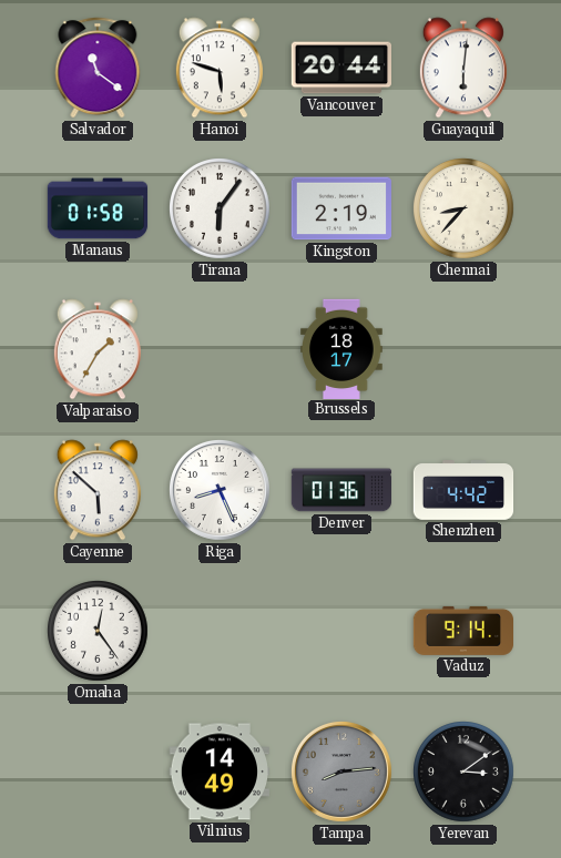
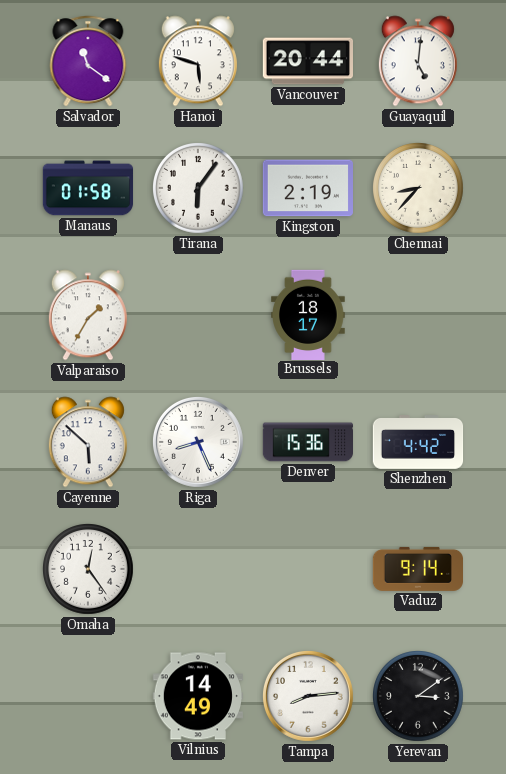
Guayaquil: 6:01 -> 5:01 (418, 61)
Denver: 01:36 -> 15:36 (307, 442)
Tampa dial: grey -> white (308, 696)
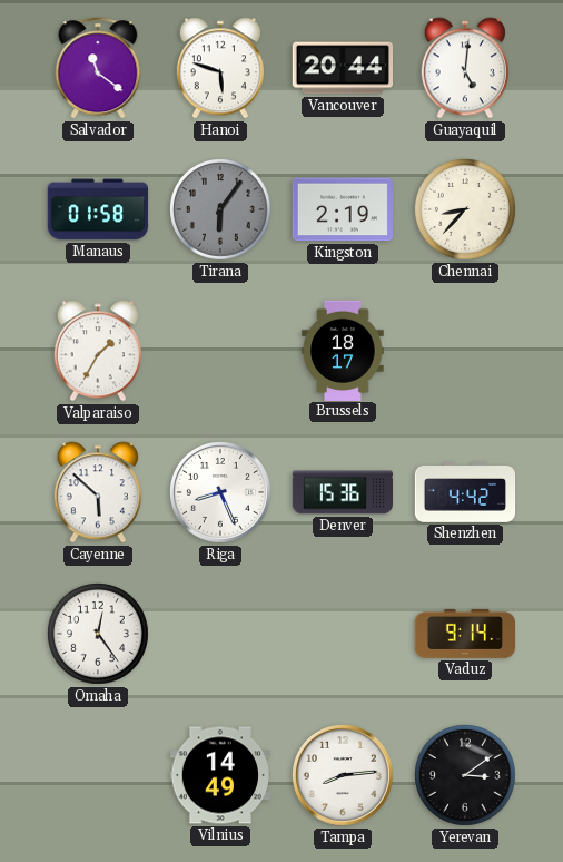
Tirana dial: white -> grey (221, 210)
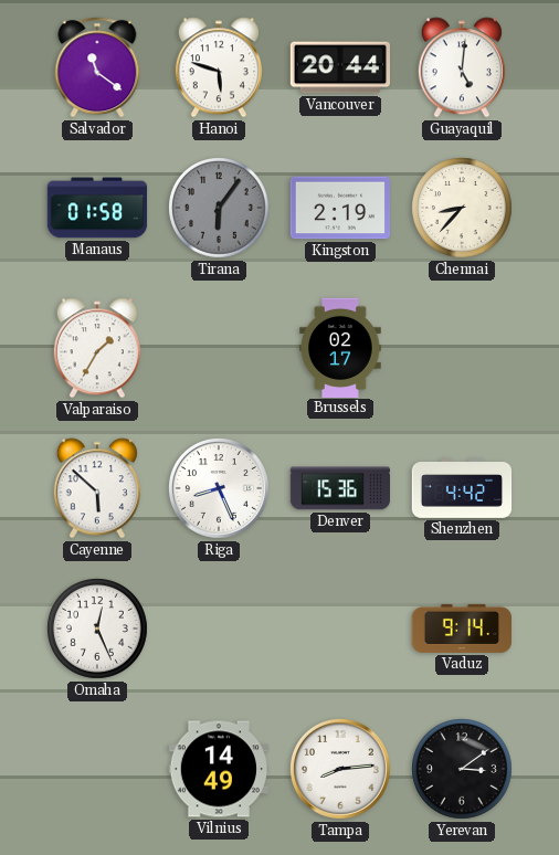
Brussels: 18:17 -> 02:17 (341, 347)
Omaha: 12:24 -> 12:26 (98, 630)
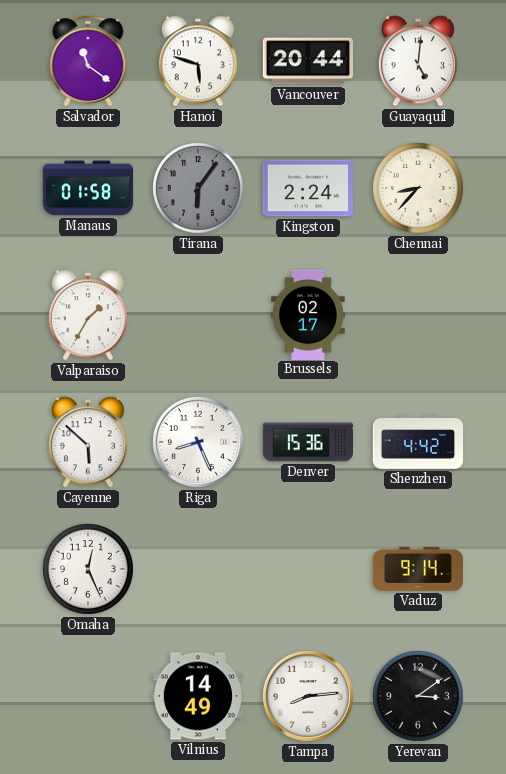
Kingston: 2:19 -> 2:24 (307, 188)
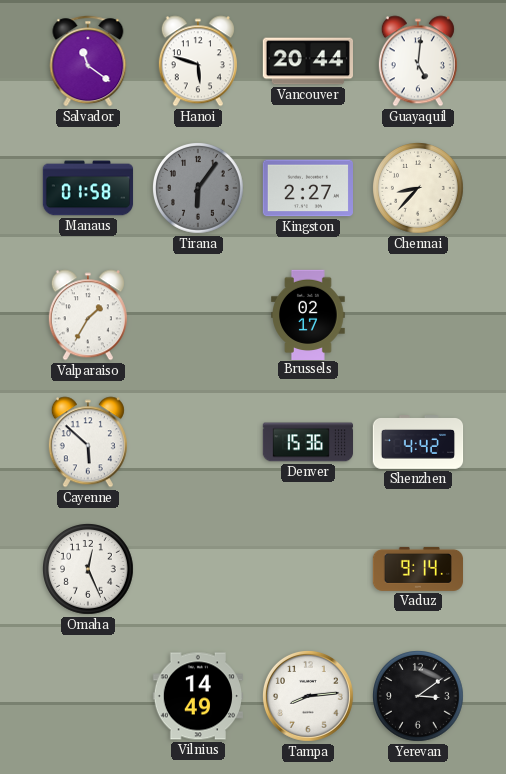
Kingston: 2:24 -> 2:27 (307, 188)
Riga: 8:26 -> none (198, 442)
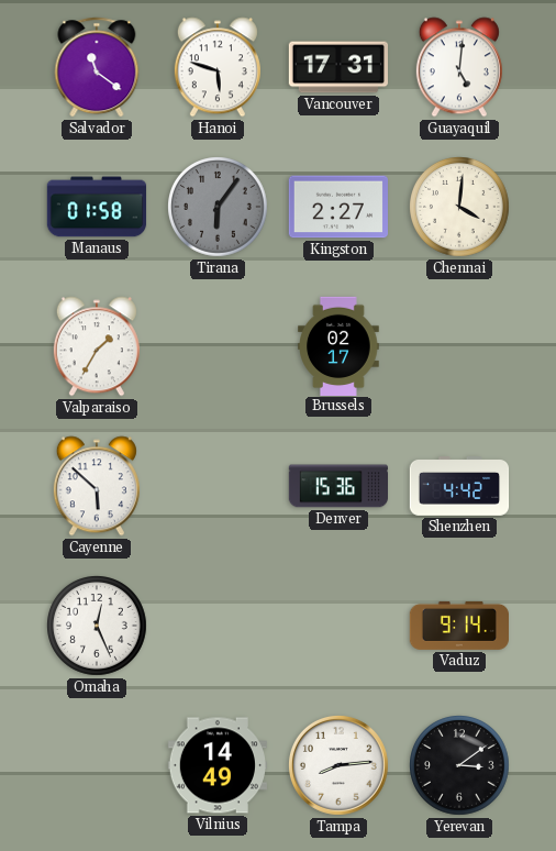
Vancouver: 20:44 -> 17:31 (337, 67)
Chennai: 8:37 -> 4:01 (460, 208)
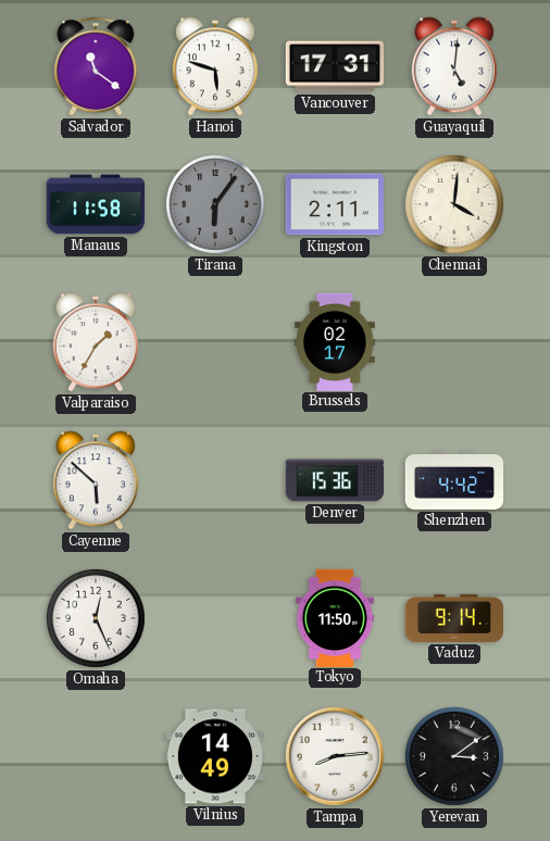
Manaus: 01:58 -> 11:58 (96, 204)
Kingston: 2:27 -> 2:11 (334, 204)
Tokyo: none -> 11:50 (334, 617)
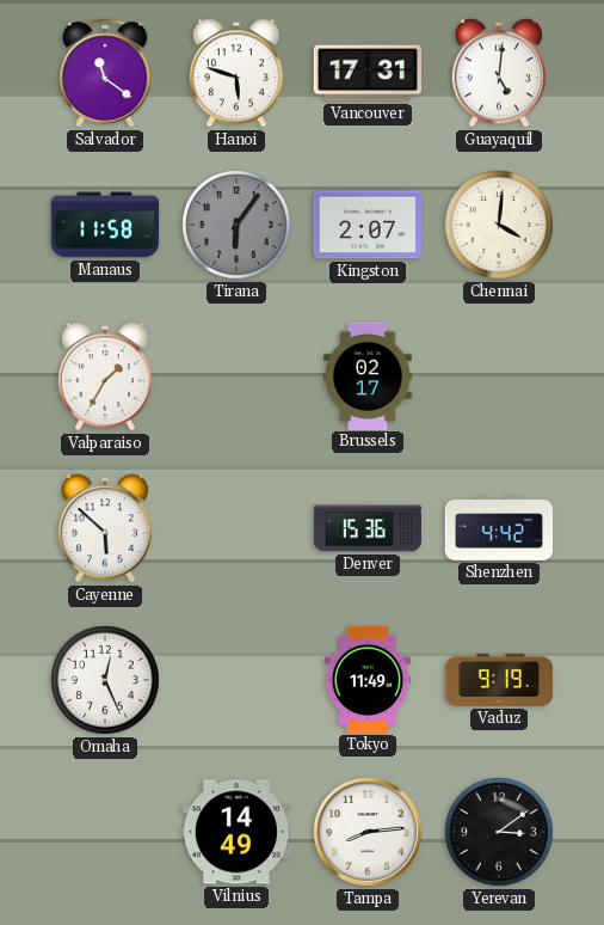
Kingston: 2:11 -> 2:07 (366, 225)
Tokyo: 11:50 -> 11:49 (366, 679)
Vaduz: 9:14 -> 9:19 (498, 680)
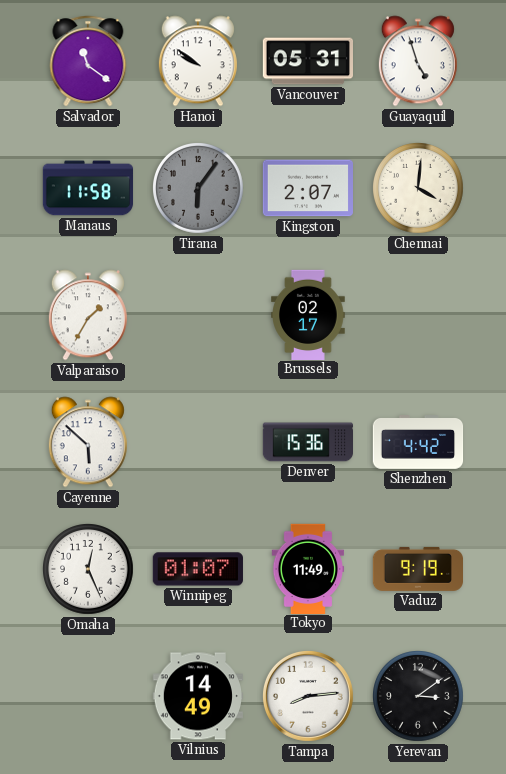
Hanoi: 5:48 -> 9:51 (198, 61)
Vancouver: 17:31 -> 05:31 (307, 61)
Guayaquil: 5:01 -> 4:57 (418, 61)
Winnipeg: none -> 01:07 (198, 569)
